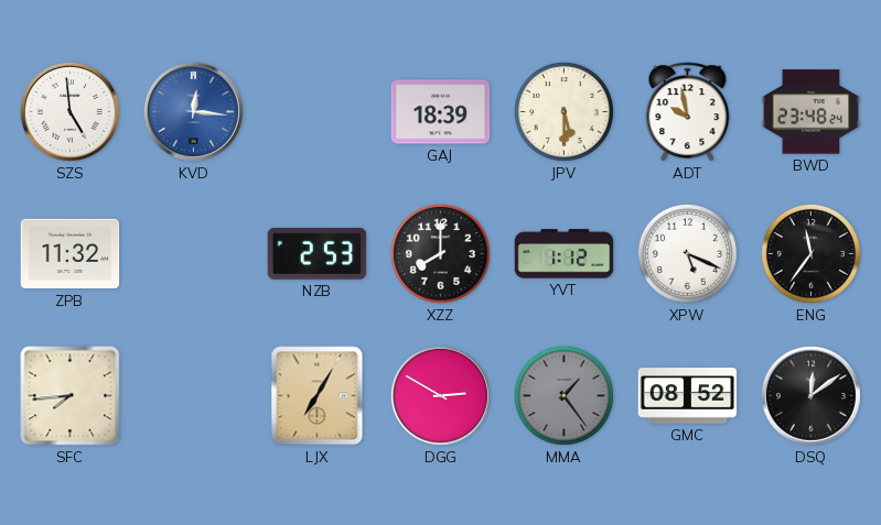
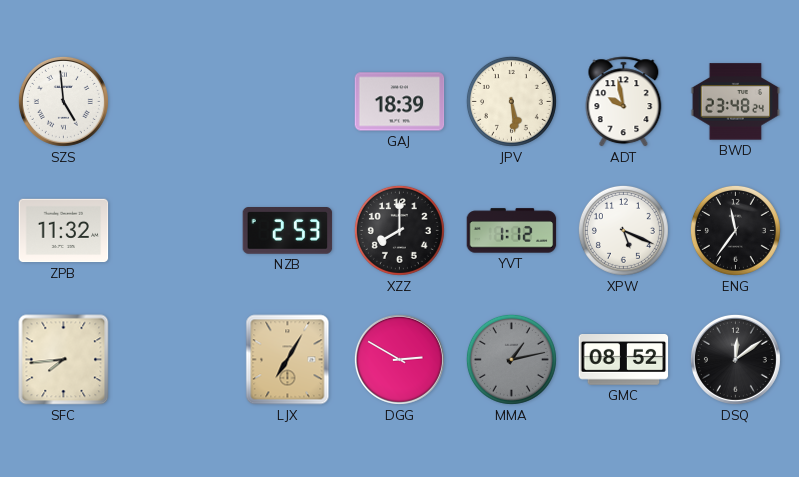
KVD: 12:16 -> none (193, 111)
JPV: 5:30 -> 5:29 (511, 101)
MMA: 1:24 -> 1:13 (511, 359)
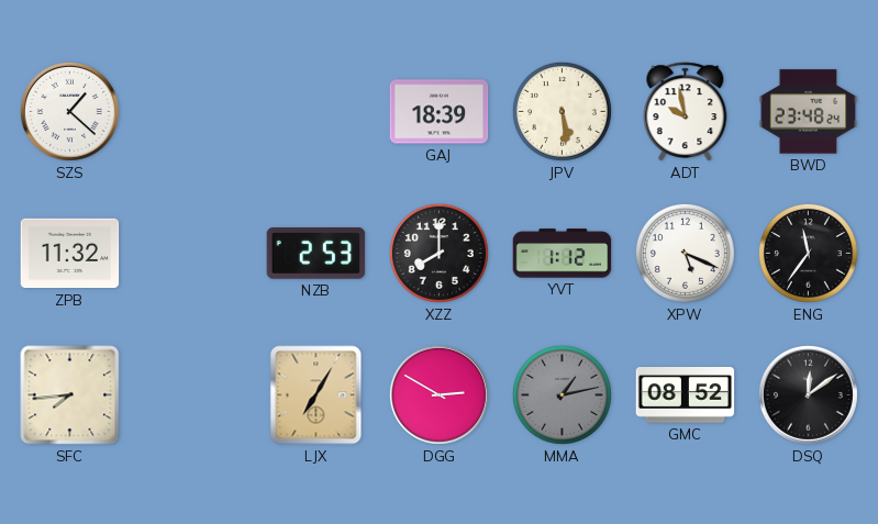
SZS: 4:59 -> 1:22 (69, 111)
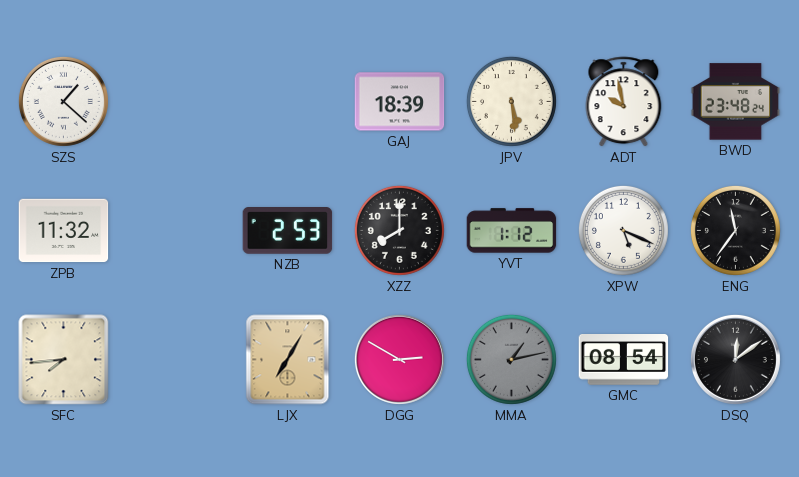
GMC: 08:52 -> 08:54 (624, 360)
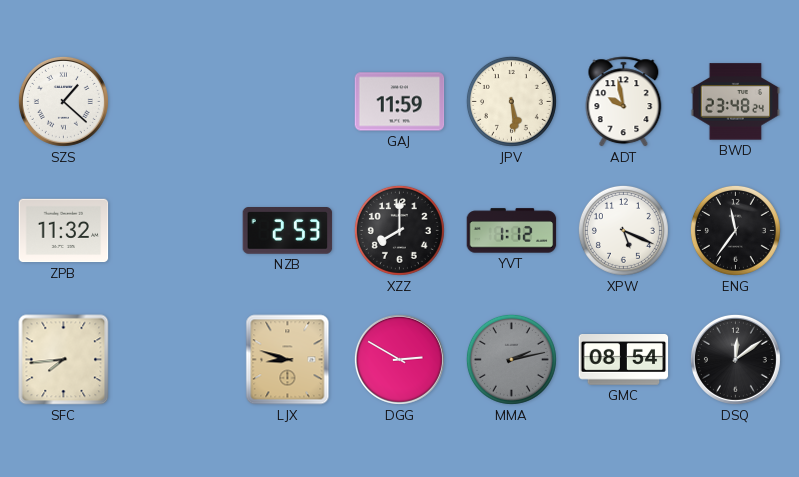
GAJ: 18:39 -> 11:59 (400, 102)
LJX: 7:05 -> 8:48 (288, 360)
MMA: 1:13 -> 2:13 (511, 359)
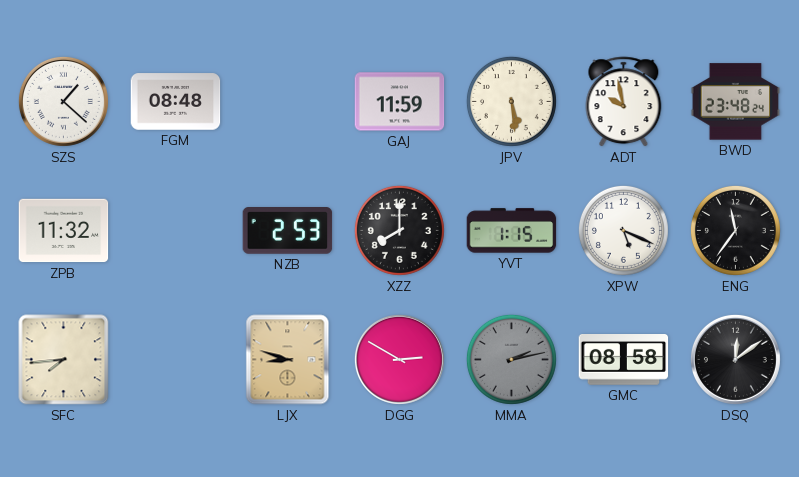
FGM: none -> 08:48 (176, 102)
YVT: 1:12 -> 1:15 (512, 231)
GMC: 08:54 -> 08:58 (624, 360)
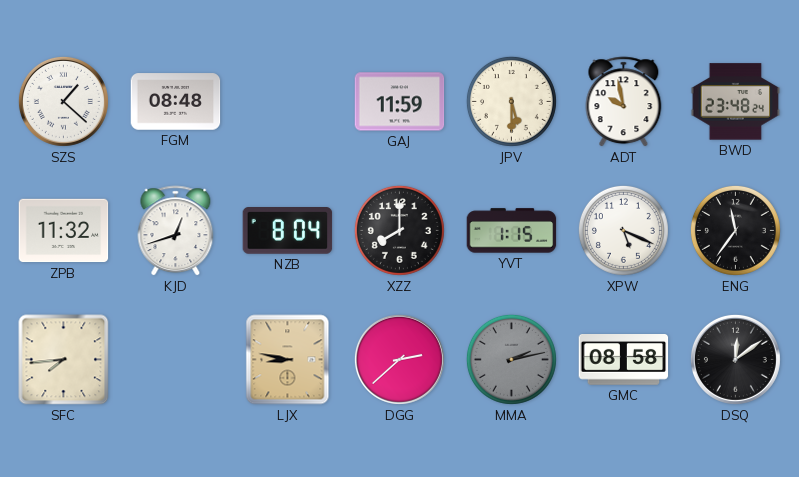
JPV: 5:29 -> 5:30 (511, 101)
KJD: none -> 12:42 (176, 231)
NZB: 2:53 -> 8:04 (288, 231)
LJX: 8:48 -> 8:47 (288, 360)
DGG: 2:50 -> 2:38 (399, 359)
